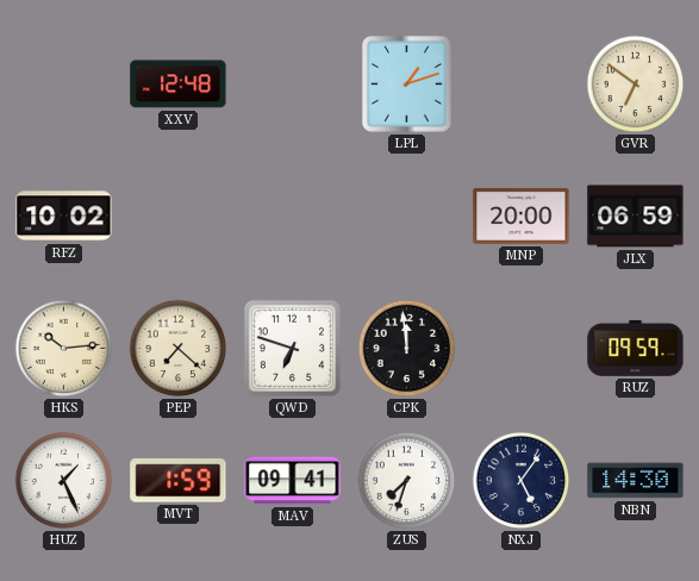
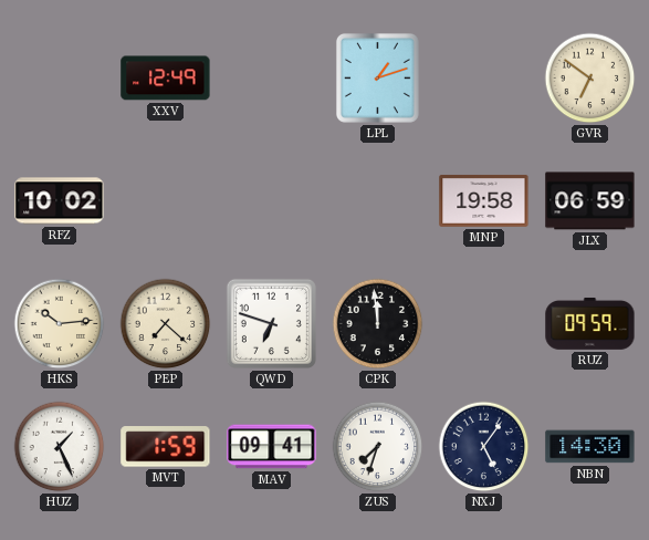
XXV: 12:48 -> 12:49 (166, 79)
MNP: 20:00 -> 19:58 (484, 201)
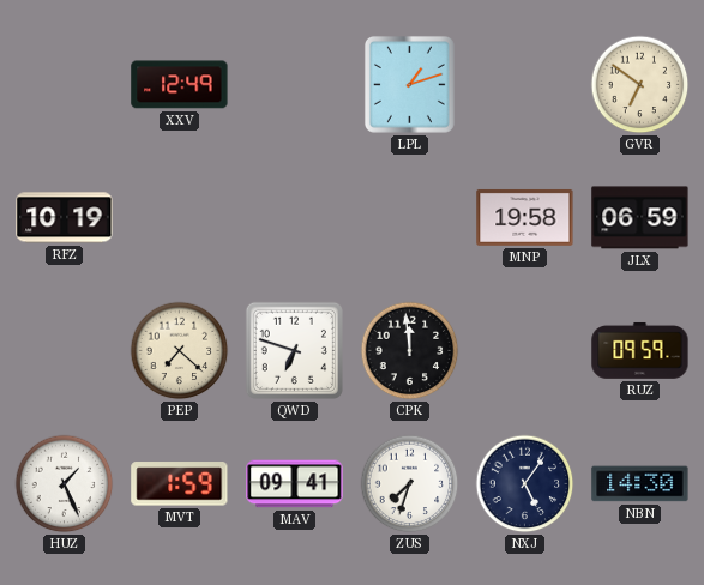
RFZ: 10:02 -> 10:19 (65, 218)
HKS: 10:14 -> none (60, 324)
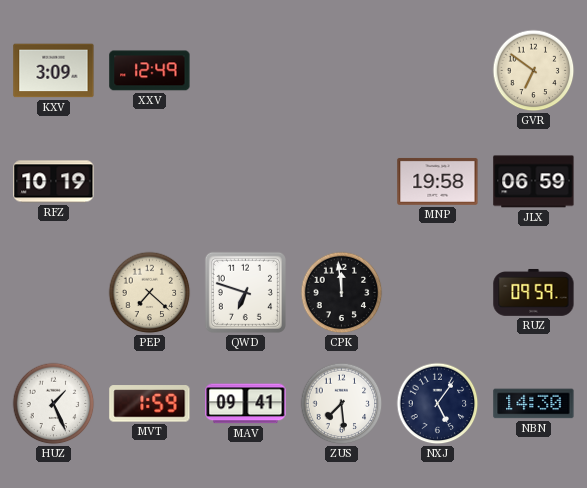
KXV: none -> 3:09 (54, 71)
LPL: 1:12 -> none (409, 84)
ZUS: 7:33 -> 7:29 (342, 404)
